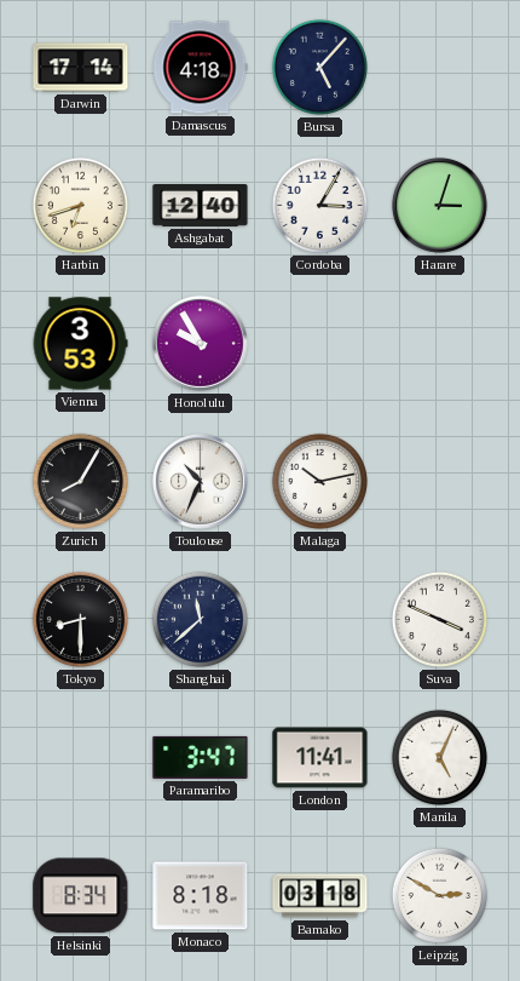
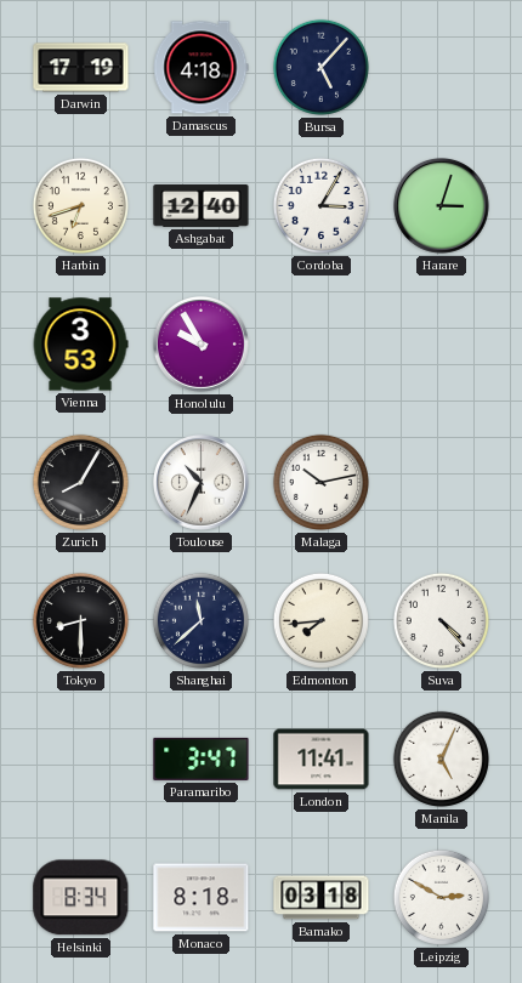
Darwin: 17:14 -> 17:19 (81, 68)
Edmonton: none -> 7:44 (320, 620)
Suva: 3:49 -> 4:23 (441, 620)
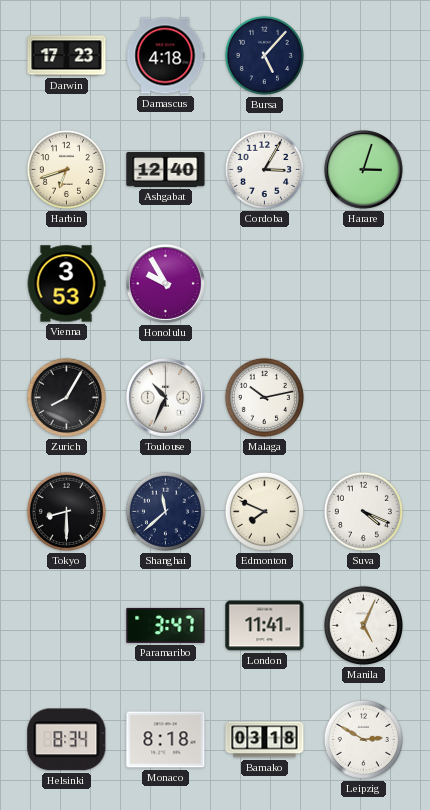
Darwin: 17:19 -> 17:23 (67, 56)
Edmonton: 7:44 -> 7:49 (264, 511)
Suva: 4:23 -> 4:19 (363, 511)
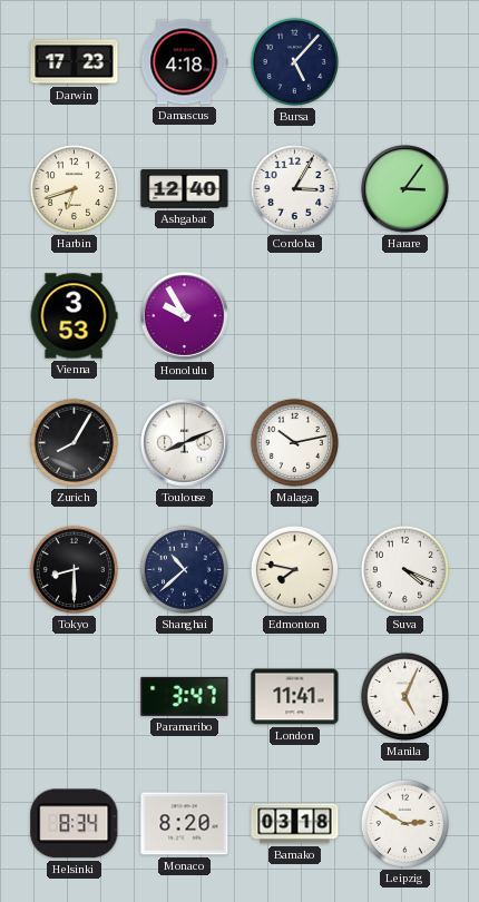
Harare: 3:03 -> 3:06 (405, 189)
Toulouse: 10:34 -> 8:11 (185, 443)
Shanghai: 11:38 -> 10:38 (184, 569)
Edmonton: 7:49 -> 7:47 (294, 569)
Monaco: 8:18 -> 8:20 (185, 824)
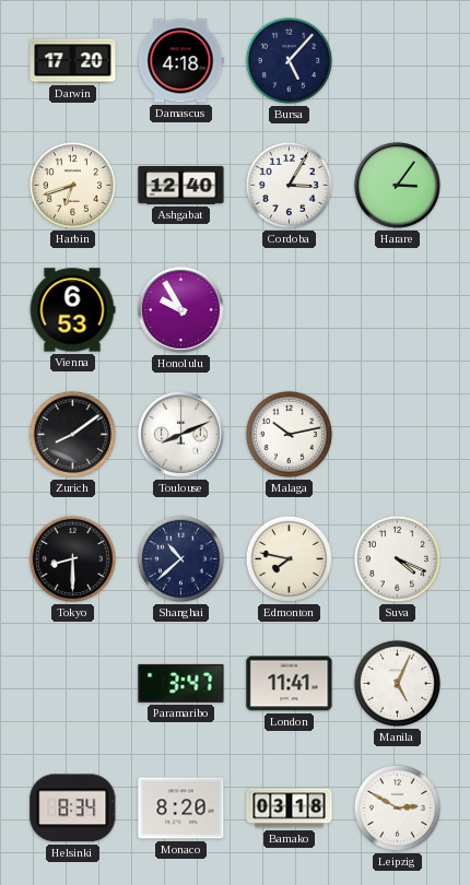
Darwin: 17:23 -> 17:20 (73, 61)
Vienna: 3:53 -> 6:53 (72, 310)
Zurich: 8:05 -> 8:09 (72, 434)
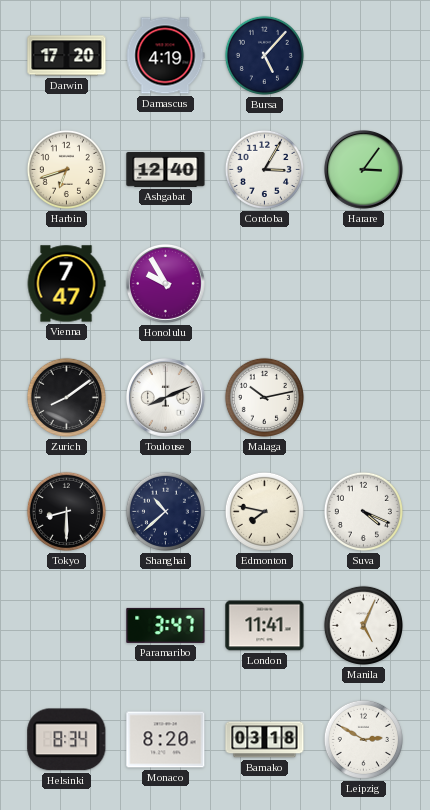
Damascus: 4:18 -> 4:19 (165, 56)
Vienna: 6:53 -> 7:47 (66, 284)
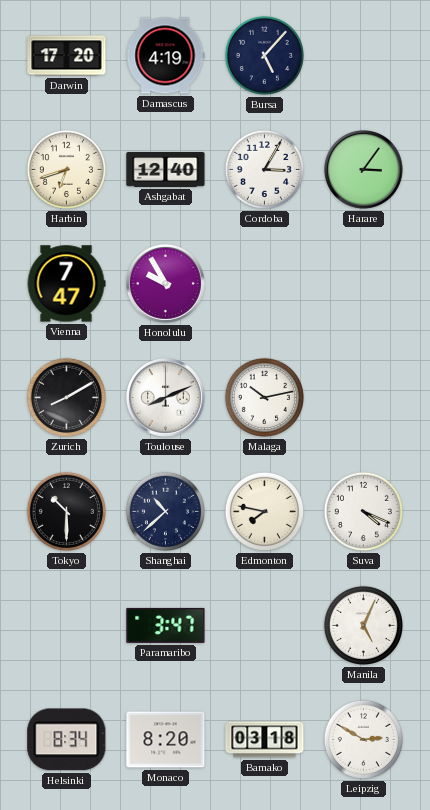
Zurich: 8:09 -> 8:10 (66, 397)
Tokyo: 8:30 -> 10:30 (66, 511)
London: 11:41 -> none (265, 626)
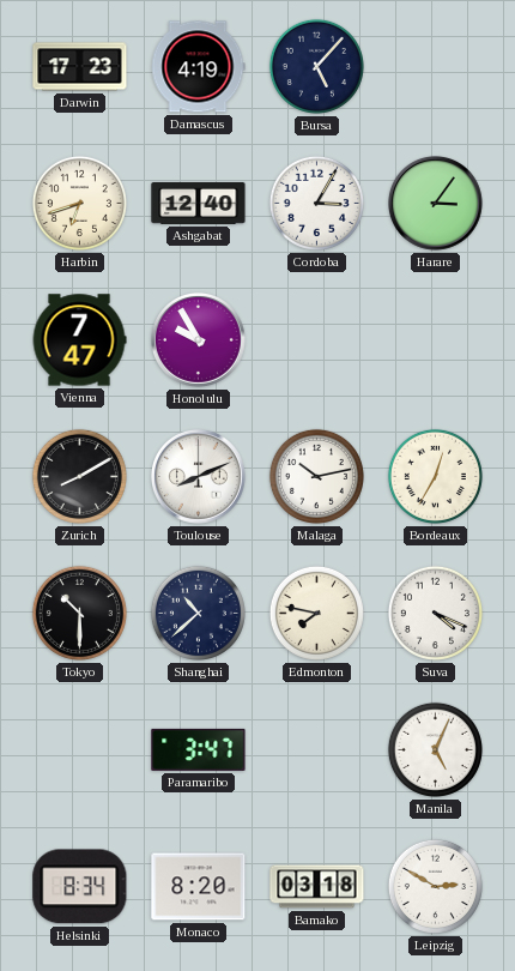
Darwin: 17:20 -> 17:23 (80, 67)
Bordeaux: none -> 12:35 (435, 476)
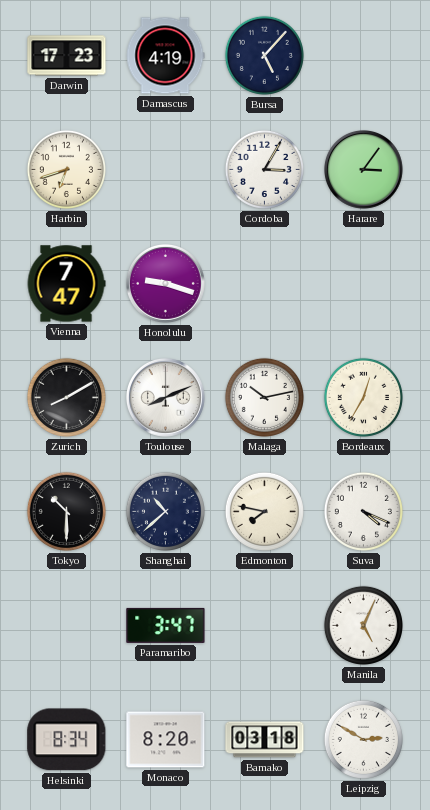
Ashgabat: 12:40 -> none (199, 203)
Honolulu: 9:55 -> 9:18 (166, 284)
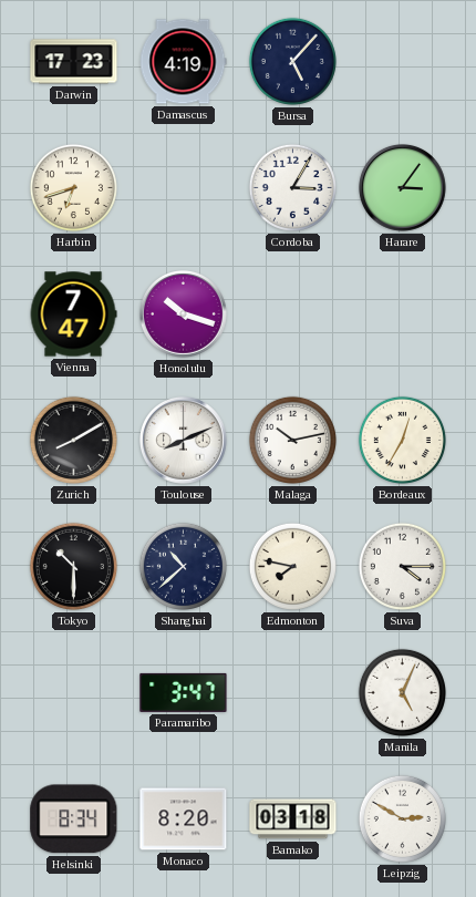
Honolulu: 9:18 -> 10:18 (184, 315)
Suva: 4:19 -> 4:15 (402, 566)
